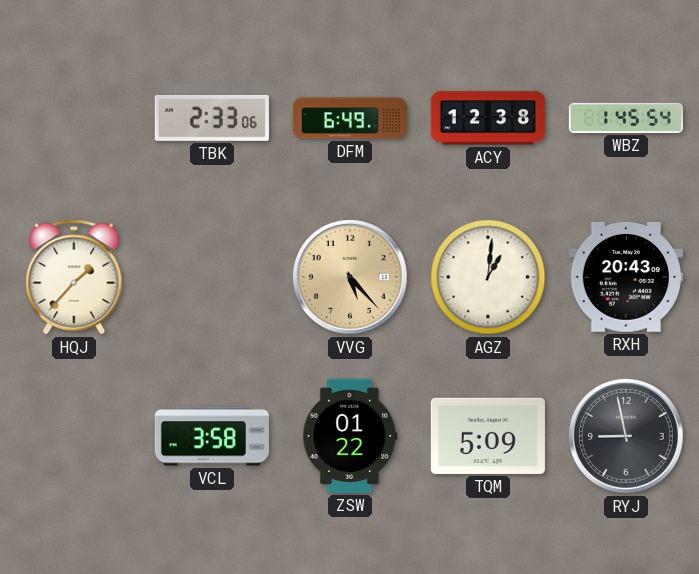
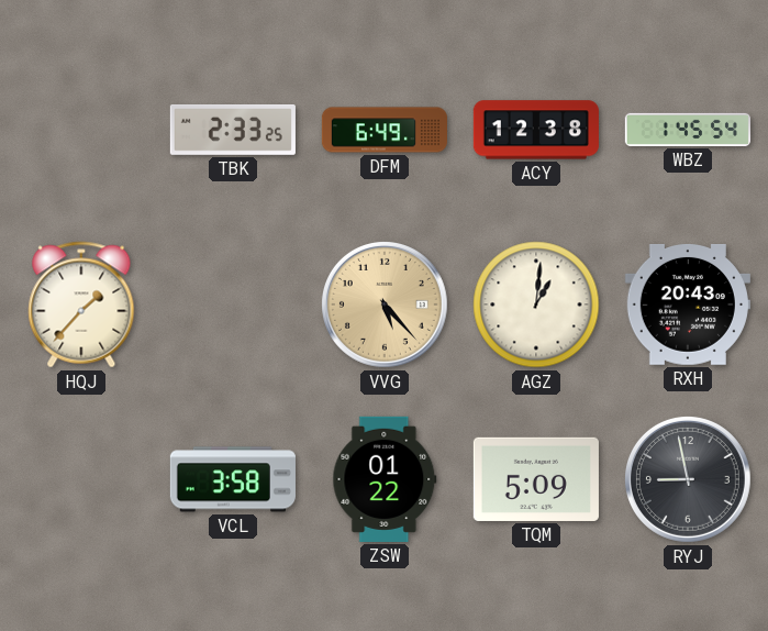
TBK: 2:33:06 -> 2:33:25 (233, 130)
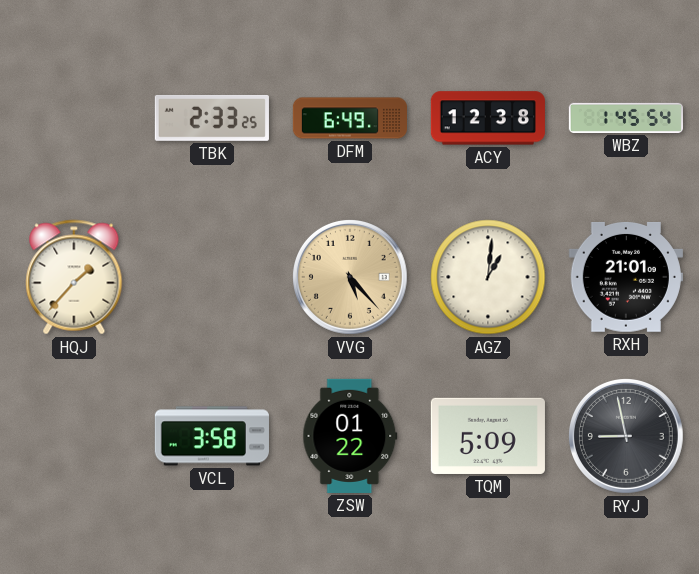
RXH: 20:43 -> 21:01 (626, 277)
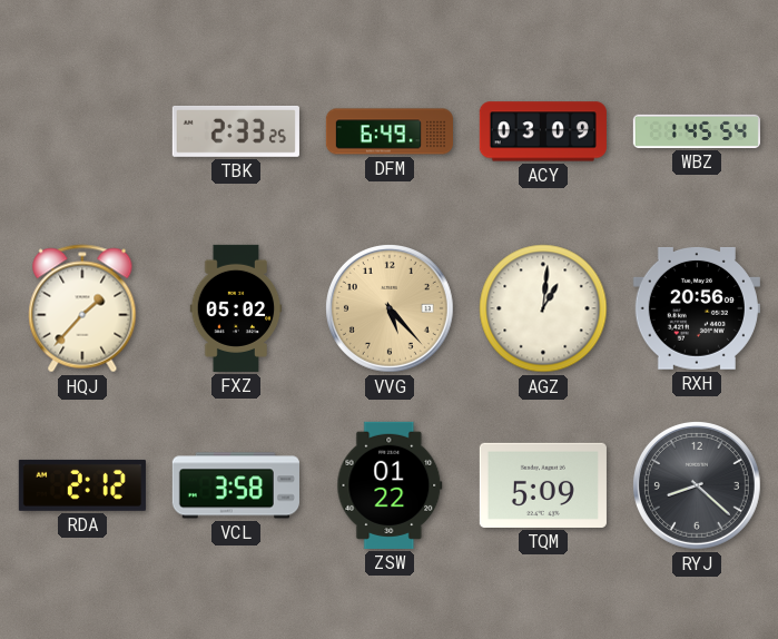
ACY: 12:38 -> 03:09 (543, 131)
FXZ: none -> 05:02 (236, 308)
RXH: 21:01 -> 20:56 (697, 308)
RDA: none -> 2:12 (82, 485)
RYJ: 8:58 -> 8:22 (697, 485)
